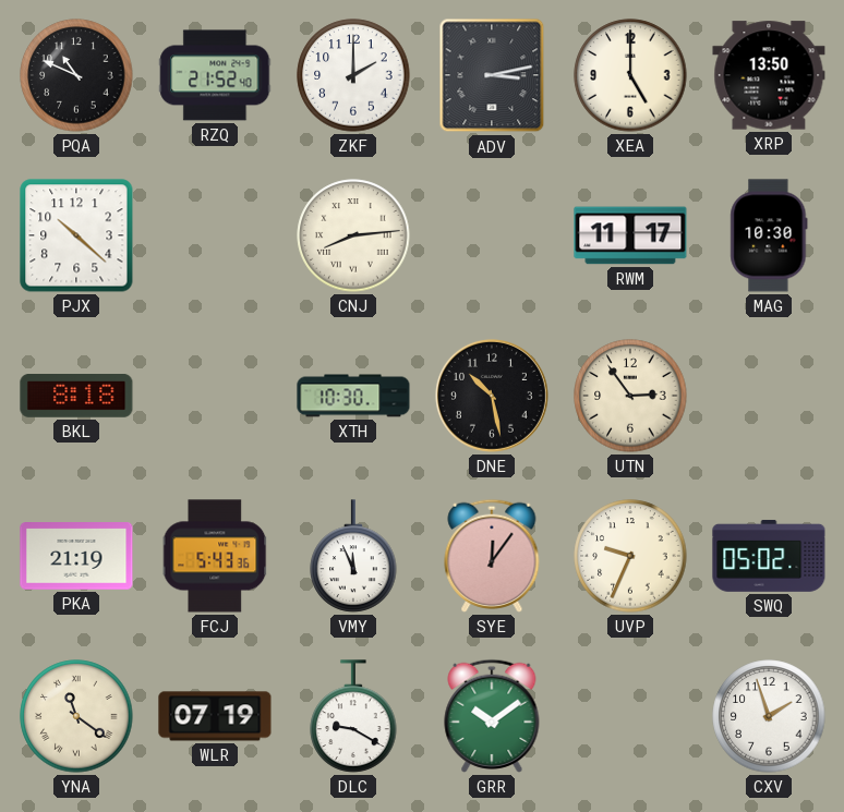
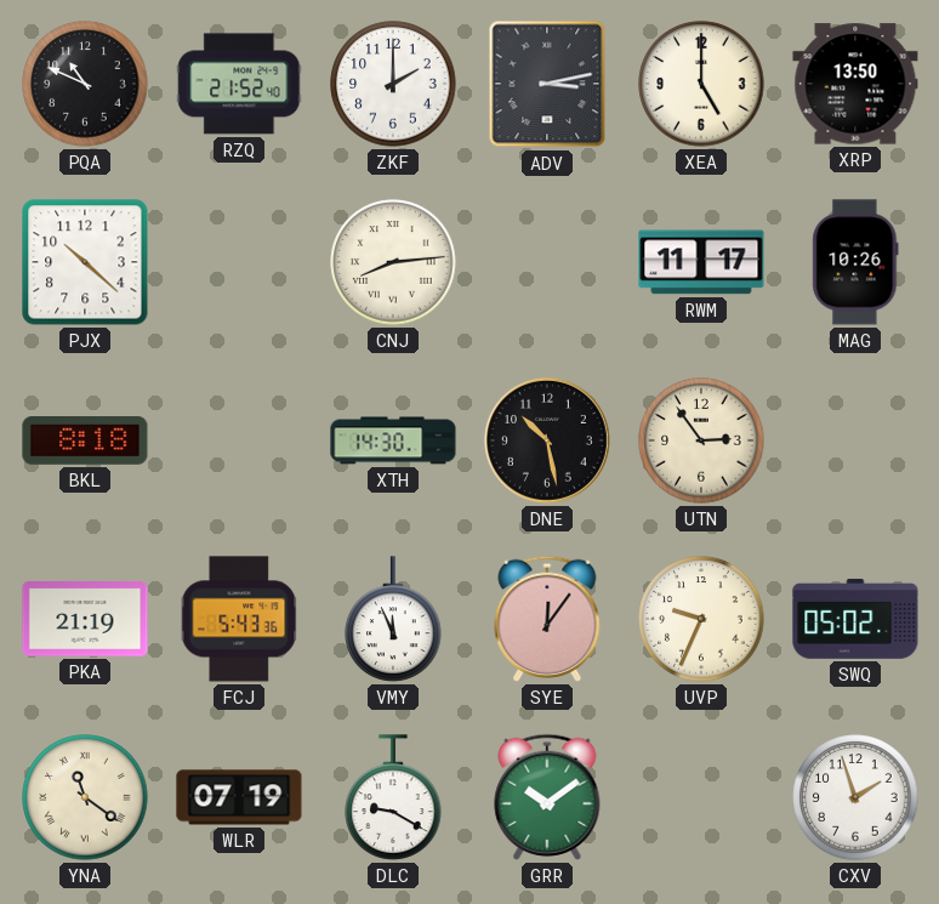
MAG: 10:30 -> 10:26 (855, 262)
XTH: 10:30 -> 14:30 (393, 440)
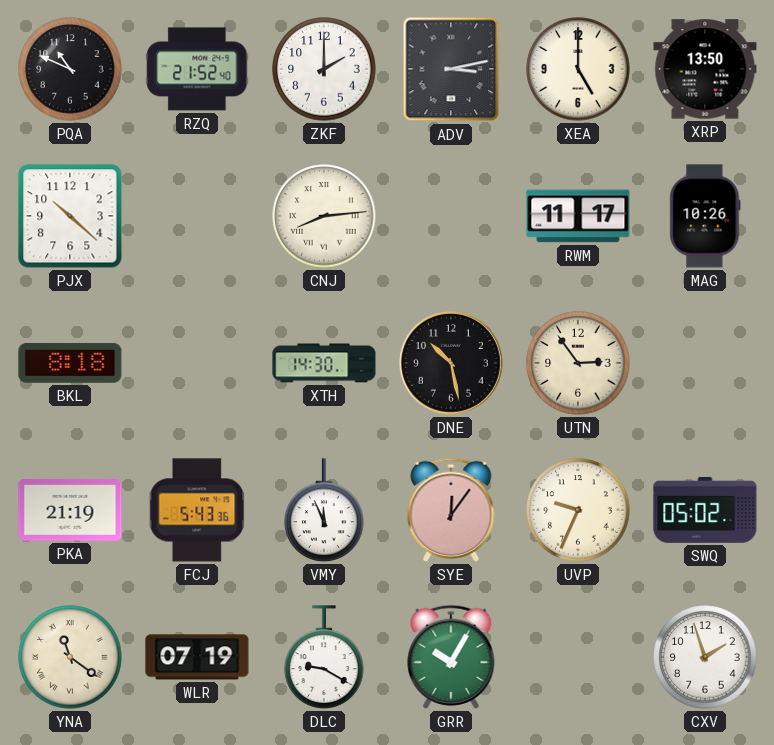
GRR: 10:09 -> 10:05 (451, 657)
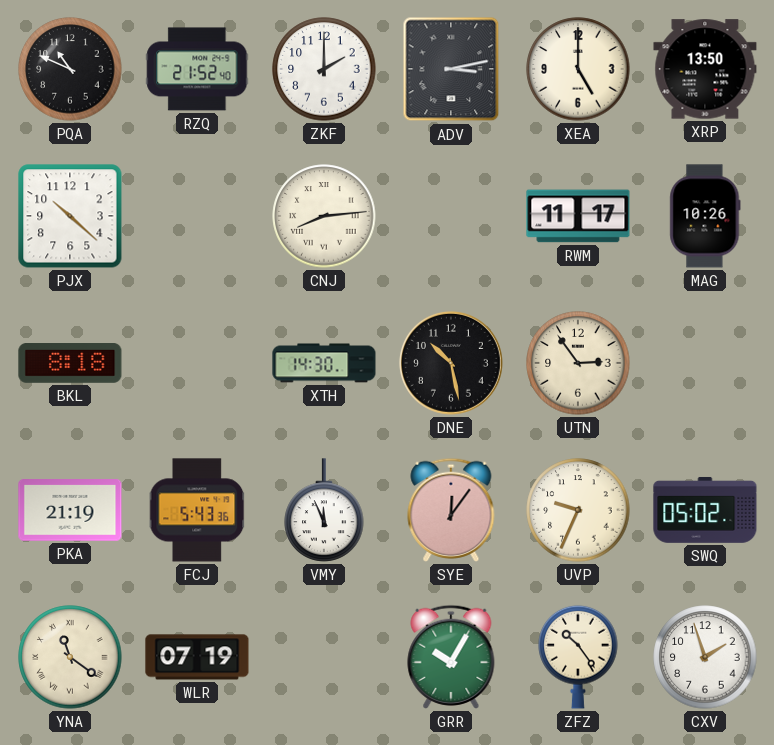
DLC: 9:20 -> none (324, 657)
ZFZ: none -> 10:24 (578, 657)
